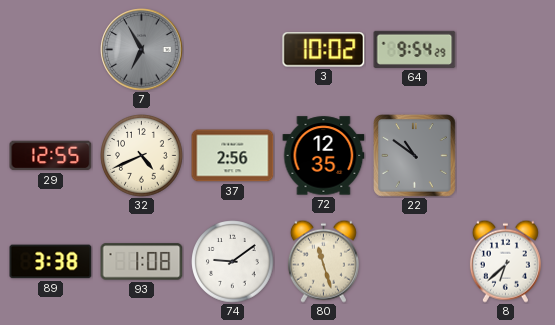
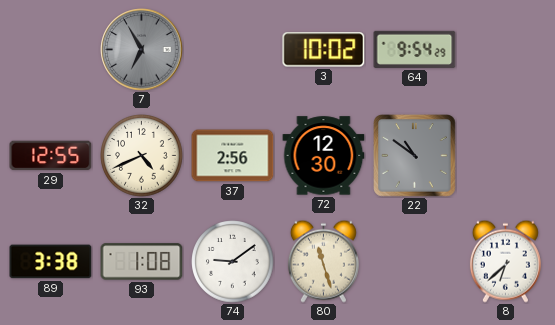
72: 12:35 -> 12:30 (324, 156)
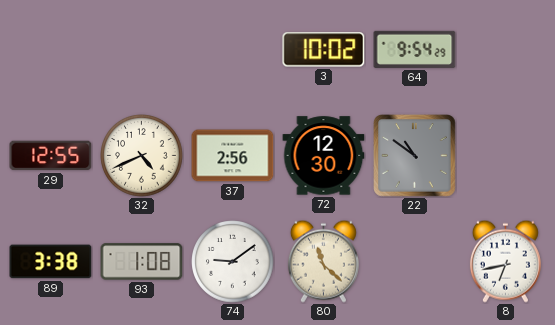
7: 6:55 -> none (142, 50)
80: 11:27 -> 11:22 (323, 261)
8: 6:38 -> 6:43 (505, 261)
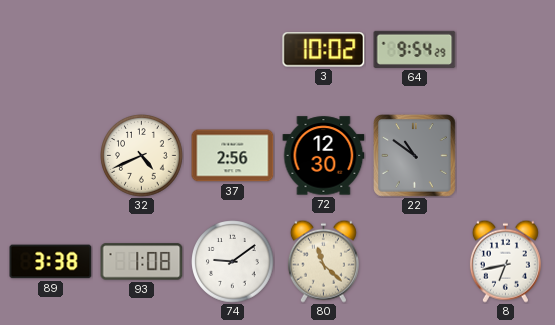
29: 12:55 -> none (51, 156)
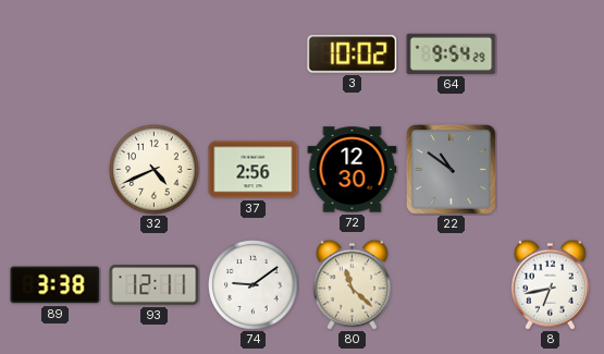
93: 1:08 -> 12:11 (155, 285)
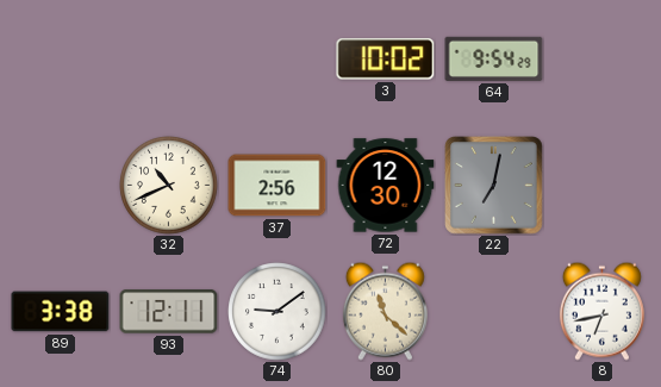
32: 4:41 -> 10:41 (169, 186)
22: 10:51 -> 7:02 (494, 186)
